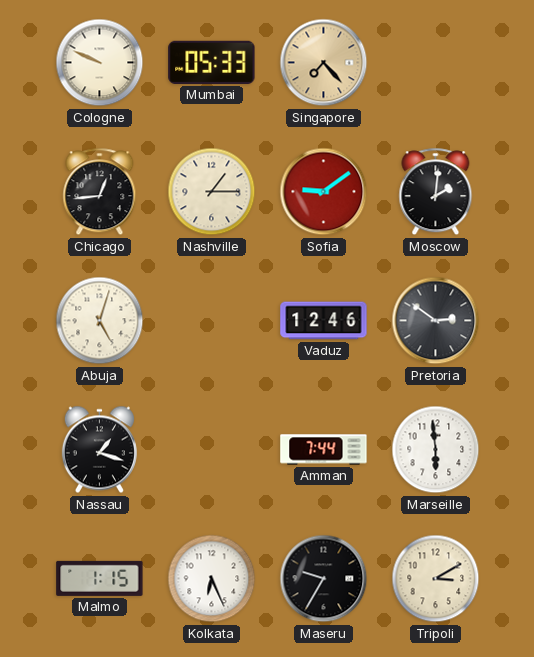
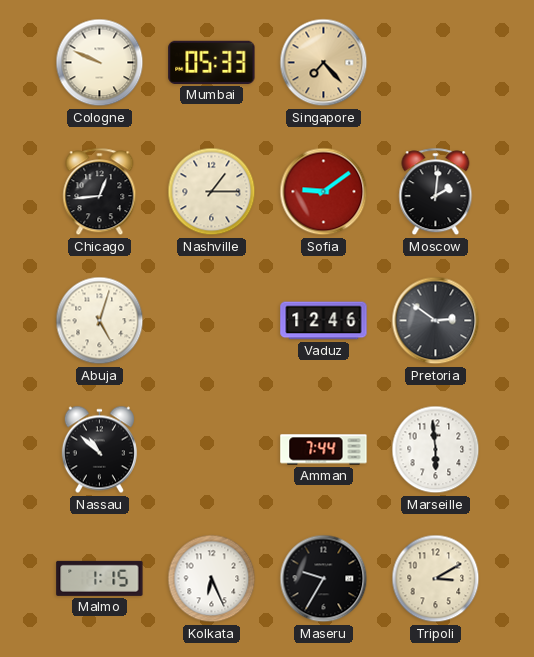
Nassau: 1:18 -> 10:52 (99, 450)
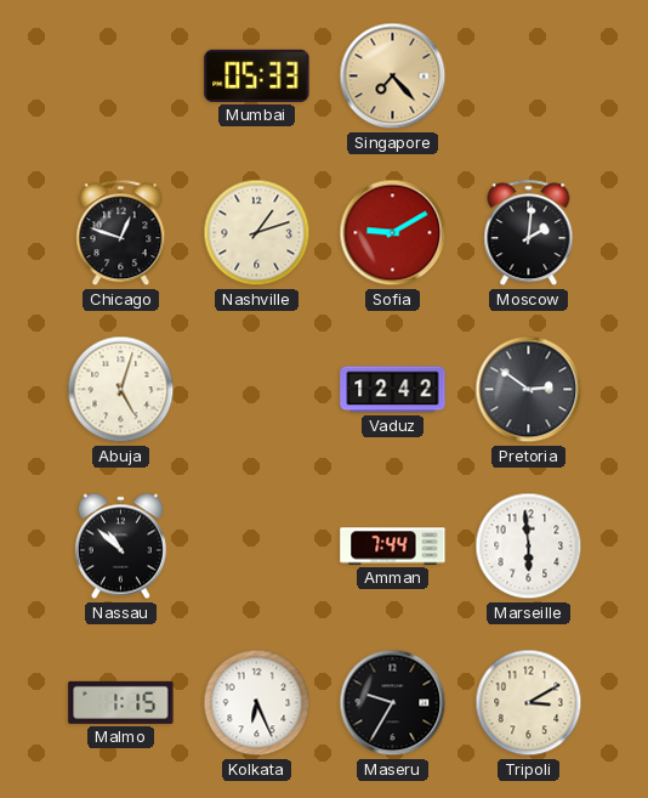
Cologne: 9:49 -> none (100, 63)
Chicago: 12:44 -> 12:48 (121, 233)
Nashville: 1:15 -> 1:12 (257, 233)
Sofia: 9:09 -> 9:10 (393, 233)
Vaduz: 12:46 -> 12:42 (393, 390)
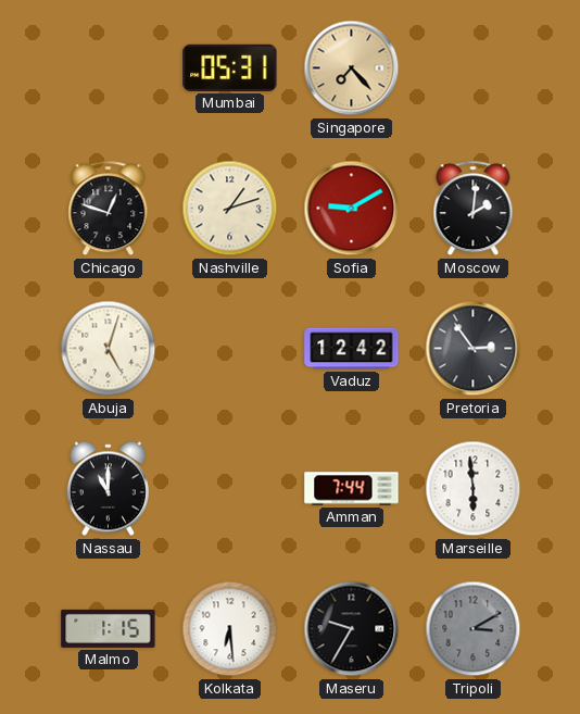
Mumbai: 05:33 -> 05:31 (230, 67)
Pretoria: 2:51 -> 2:54 (474, 349)
Nassau: 10:52 -> 11:00 (108, 489)
Kolkata: 6:26 -> 6:29 (230, 629)
Tripoli dial: cream -> grey (474, 629)
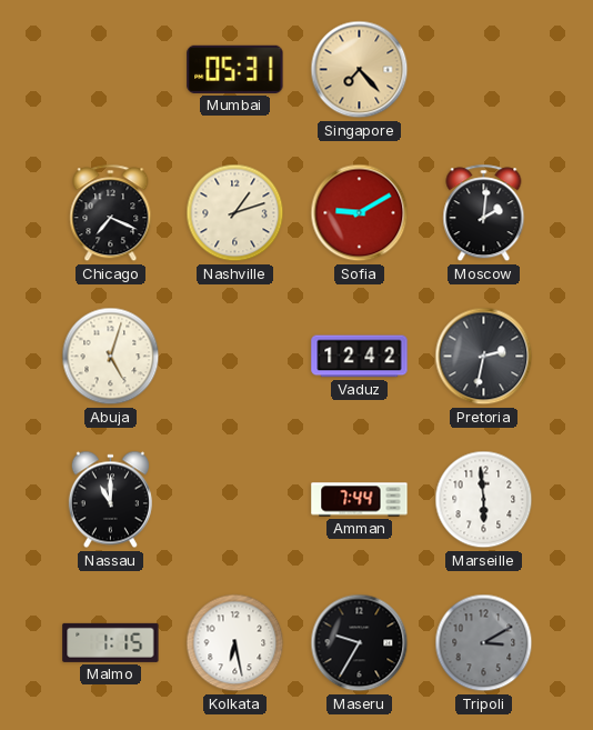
Chicago: 12:48 -> 7:19 (111, 213)
Pretoria: 2:54 -> 2:32 (484, 357)
Kolkata: 6:29 -> 6:28 (235, 643)
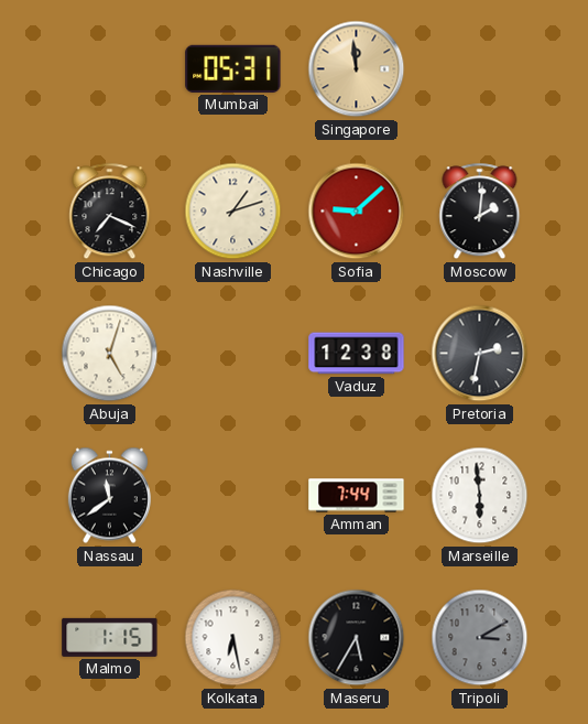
Singapore: 7:23 -> 11:59 (357, 69)
Sofia: 9:10 -> 9:08 (357, 212)
Vaduz: 12:42 -> 12:38 (357, 354)
Nassau: 11:00 -> 11:39 (109, 496)
Maseru: 9:35 -> 5:35 (357, 638)
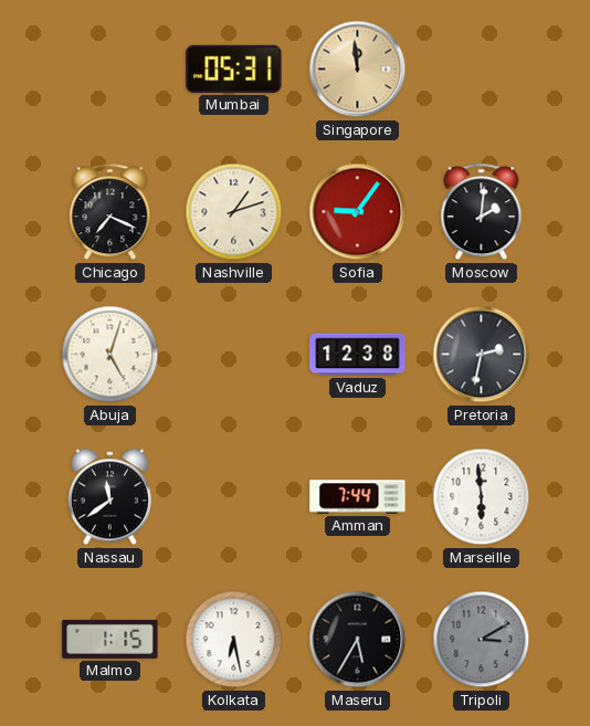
Sofia: 9:08 -> 9:06 (358, 212)
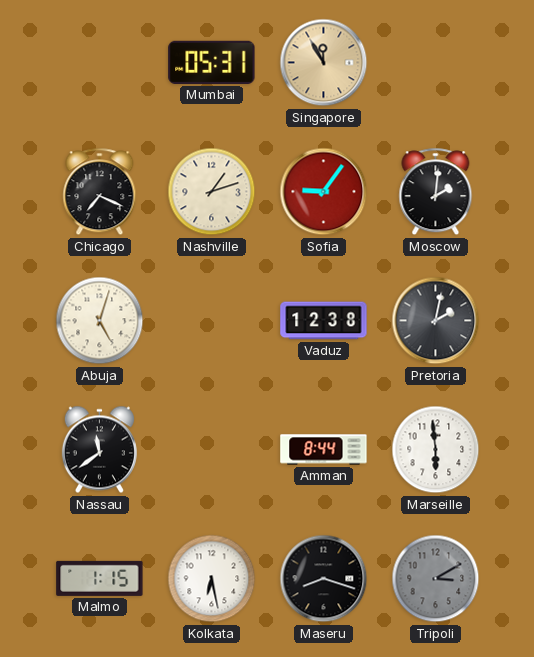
Singapore: 11:59 -> 11:55 (324, 63)
Pretoria: 2:32 -> 2:02 (436, 321)
Amman: 7:44 -> 8:44 (324, 450)
Maseru: 5:35 -> 8:18 (324, 579)
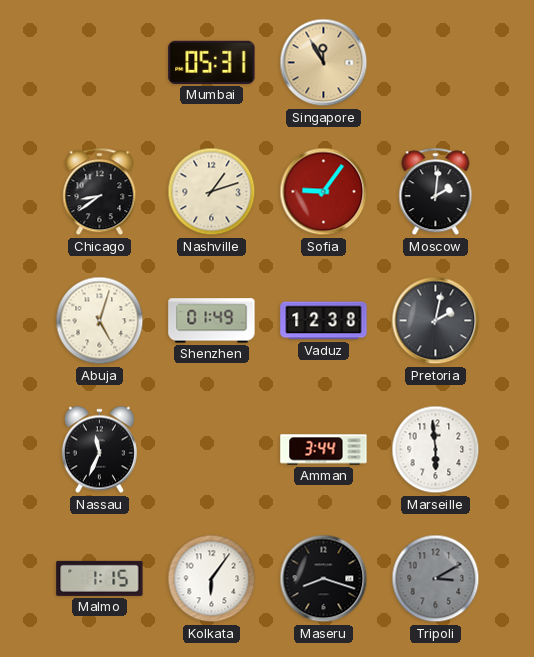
Chicago: 7:19 -> 8:39 (100, 192)
Shenzhen: none -> 01:49 (212, 321)
Nassau: 11:39 -> 11:34 (99, 450)
Amman: 8:44 -> 3:44 (324, 450)
Kolkata: 6:28 -> 6:06 (212, 579)
